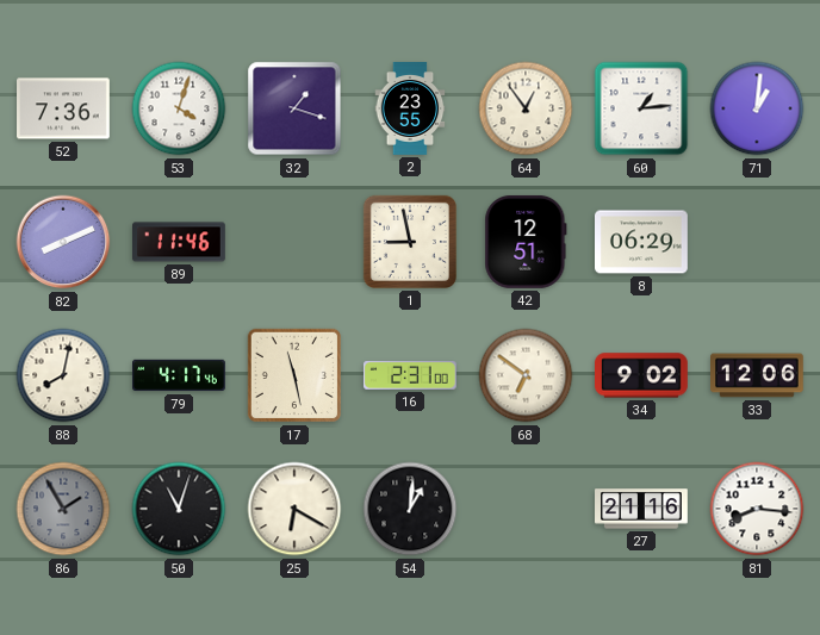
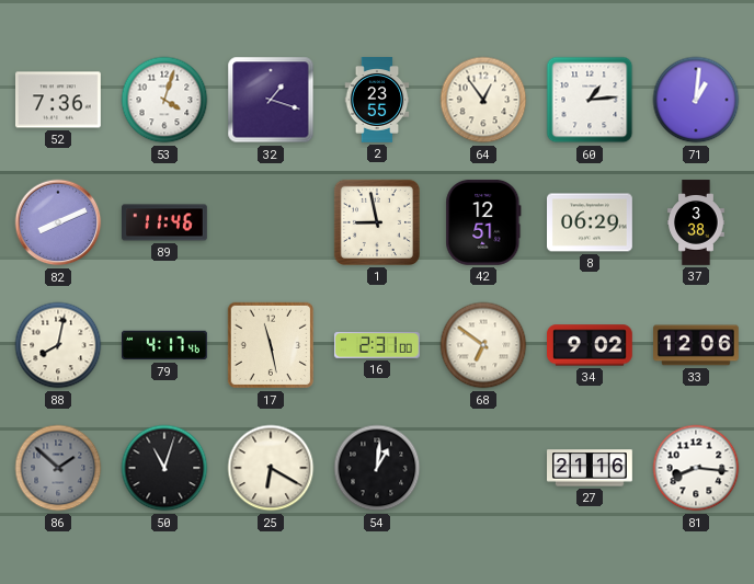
37: none -> 3:38 (696, 222)
86: 1:55 -> 1:52 (58, 468)
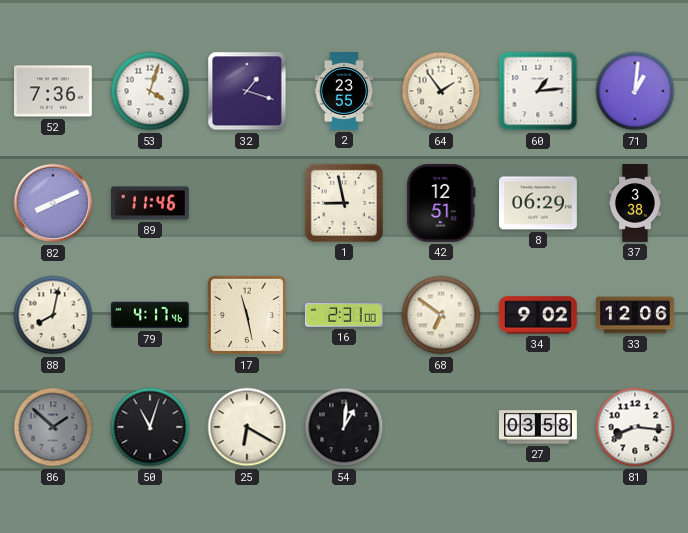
64: 12:54 -> 1:54 (441, 91)
27: 21:16 -> 03:58 (539, 427)
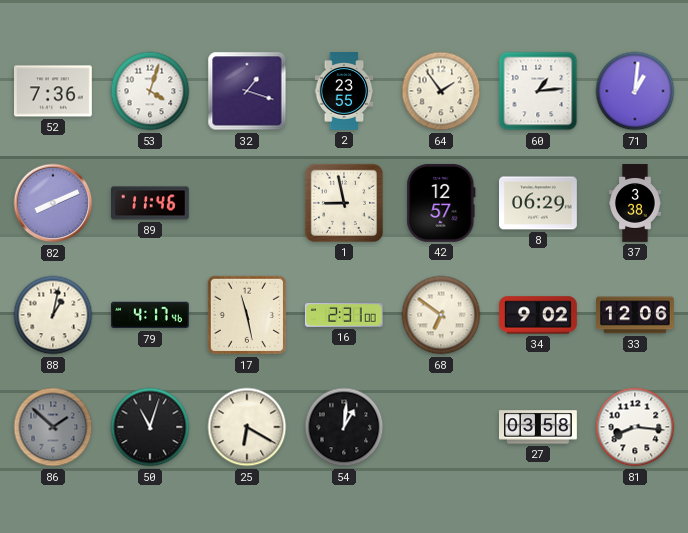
42: 12:51 -> 12:57 (441, 203)
88: 8:02 -> 1:02 (53, 315)
